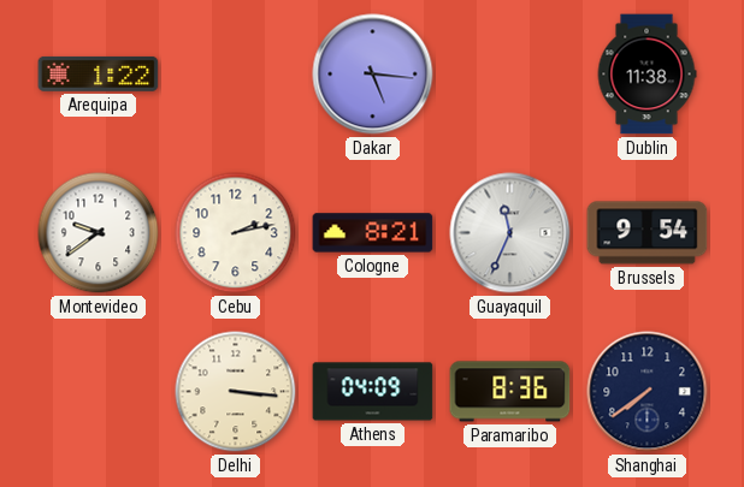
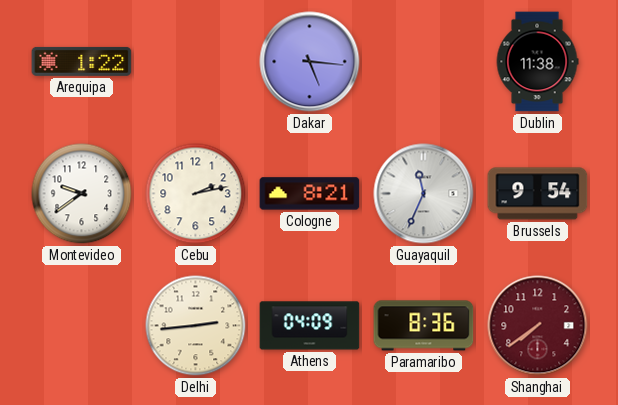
Delhi: 3:16 -> 2:44 (196, 326)
Shanghai dial: navy -> burgundy (538, 326)
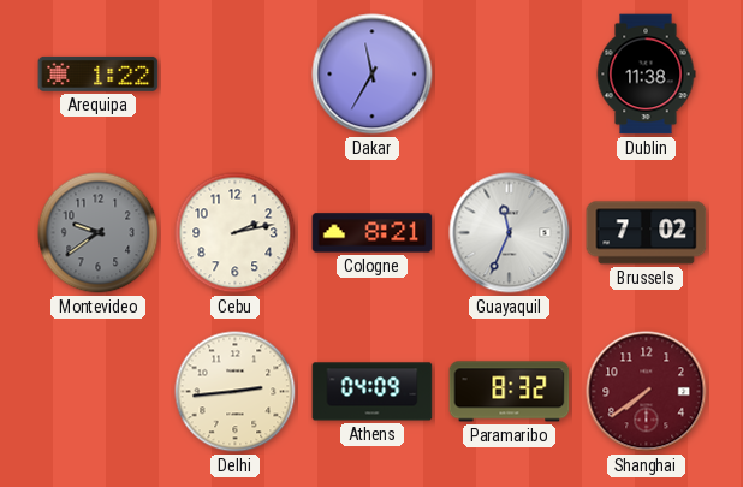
Dakar: 5:16 -> 11:35 (373, 75)
Montevideo dial: white -> grey (99, 233)
Brussels: 9:54 -> 7:02 (647, 233)
Paramaribo: 8:36 -> 8:32 (510, 392)
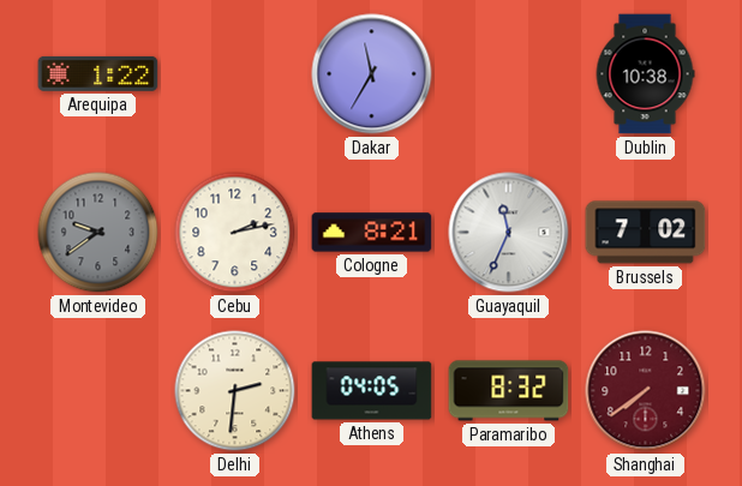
Dublin: 11:38 -> 10:38 (645, 74)
Delhi: 2:44 -> 2:31 (235, 391)
Athens: 04:09 -> 04:05 (372, 391)
